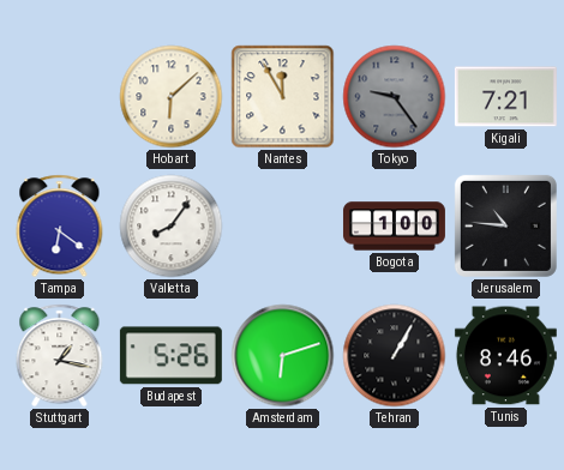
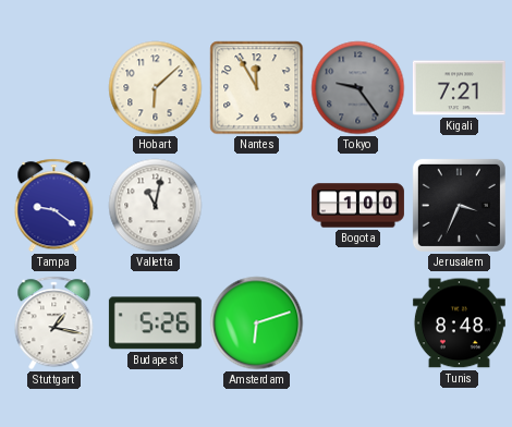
Tampa: 6:21 -> 9:21 (54, 206)
Valletta: 8:06 -> 11:02 (156, 206)
Jerusalem: 10:46 -> 3:34 (459, 205)
Tehran: 1:05 -> none (395, 356)
Tunis: 8:46 -> 8:48 (459, 324)
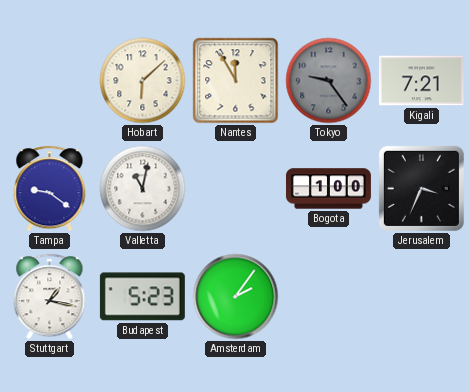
Budapest: 5:26 -> 5:23 (142, 297)
Amsterdam: 6:12 -> 2:06 (236, 297)
Tunis: 8:48 -> none (459, 324)
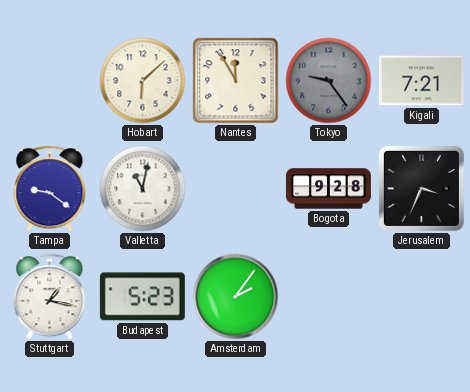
Bogota: 1:00 -> 9:28 (328, 189)
